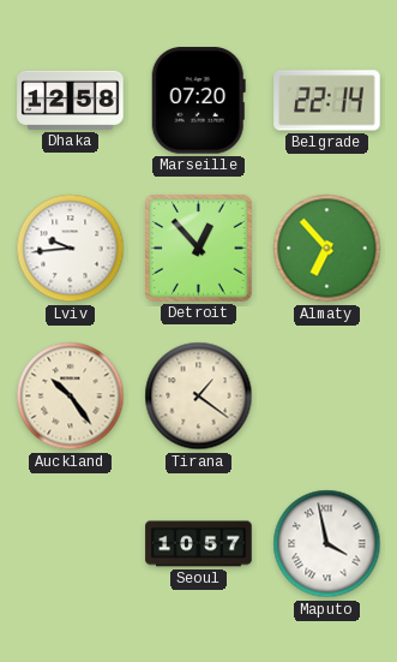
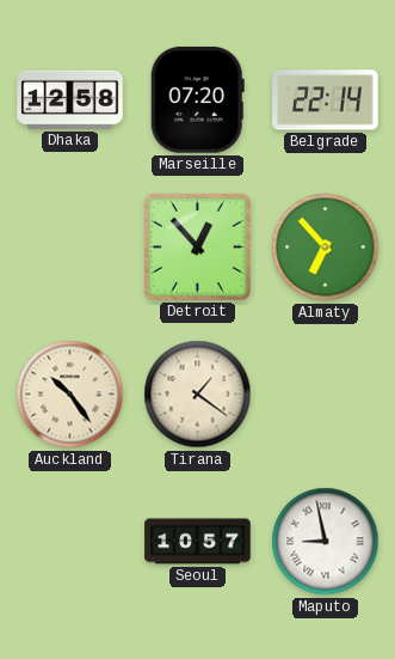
Lviv: 9:44 -> none (71, 249)
Maputo: 3:58 -> 8:58 (326, 542)
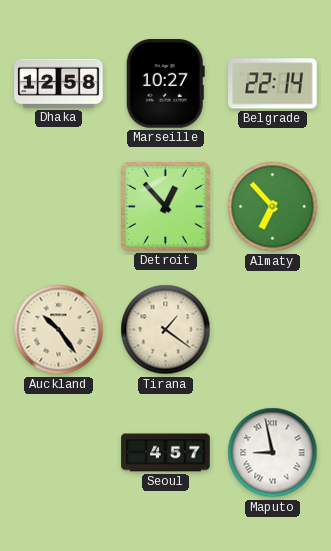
Marseille: 07:20 -> 10:27 (165, 84)
Seoul: 10:57 -> 4:57 (166, 453)
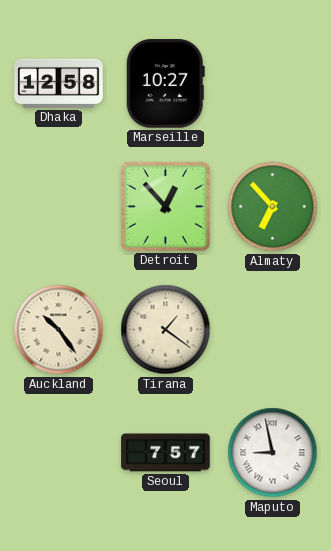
Belgrade: 22:14 -> none (273, 84)
Seoul: 4:57 -> 7:57 (166, 453)
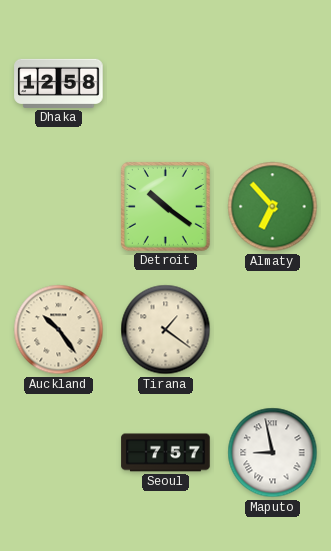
Marseille: 10:27 -> none (165, 84)
Detroit: 12:53 -> 10:21 (165, 206)
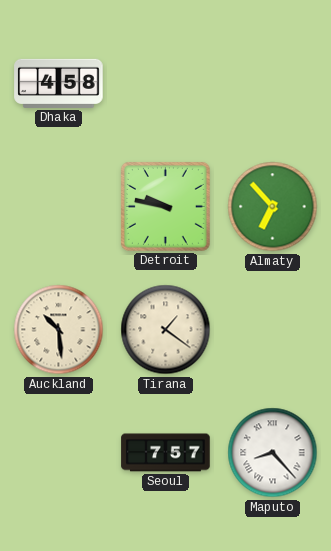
Dhaka: 12:58 -> 4:58 (59, 83)
Detroit: 10:21 -> 9:47 (165, 206)
Auckland: 10:24 -> 10:29 (59, 330)
Maputo: 8:58 -> 8:23 (273, 453)
